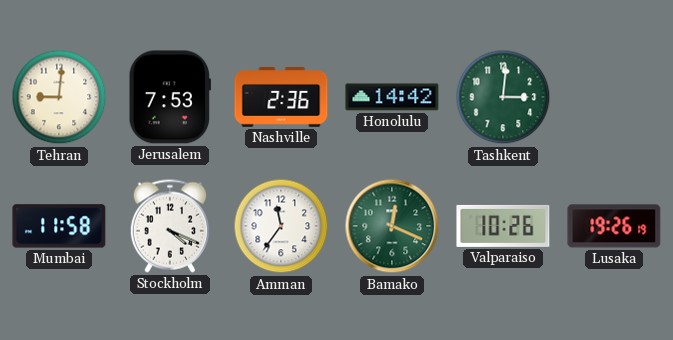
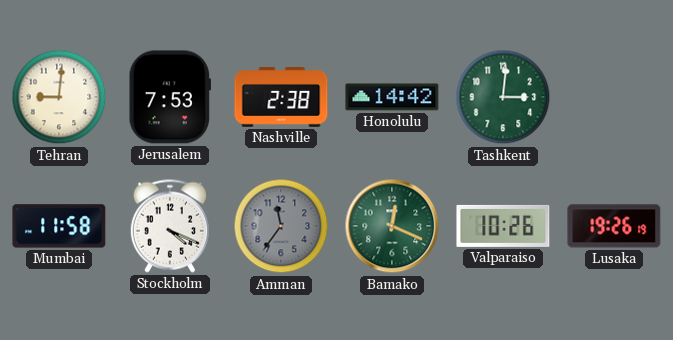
Nashville: 2:36 -> 2:38 (281, 98)
Amman dial: white -> grey (281, 226)
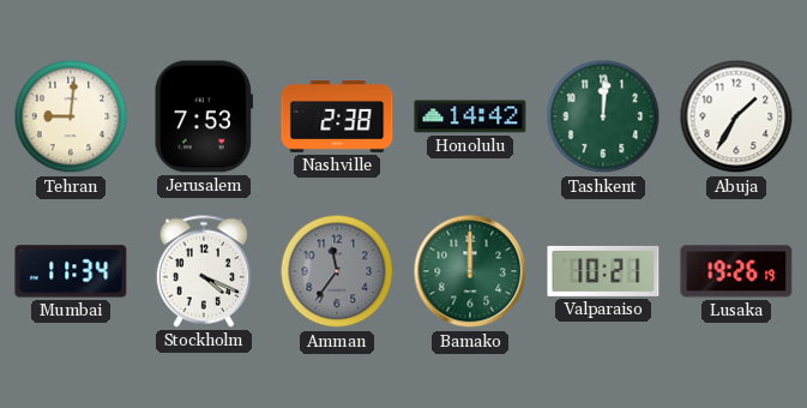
Tashkent: 3:01 -> 12:01 (603, 116)
Abuja: none -> 1:35 (736, 116)
Mumbai: 11:58 -> 11:34 (71, 271)
Bamako: 12:19 -> 12:00 (470, 271)
Valparaiso: 10:26 -> 10:21 (603, 271)
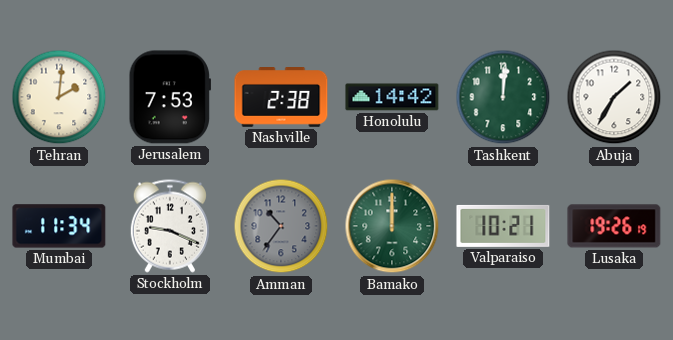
Tehran: 9:01 -> 2:01 (59, 97)
Stockholm: 4:19 -> 9:19 (170, 226)
Amman: 11:36 -> 10:36 (281, 226)
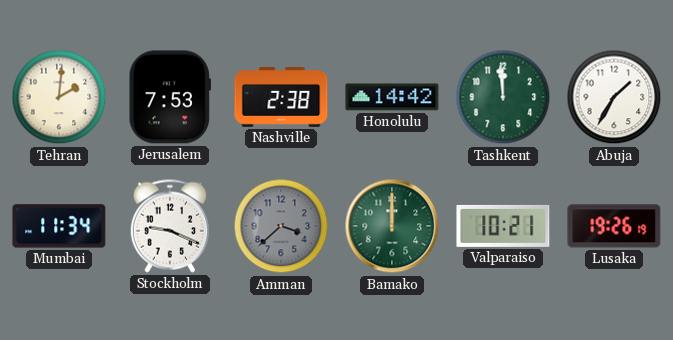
Tashkent: 12:01 -> 11:59 (503, 97)
Amman: 10:36 -> 3:38 (281, 226)
